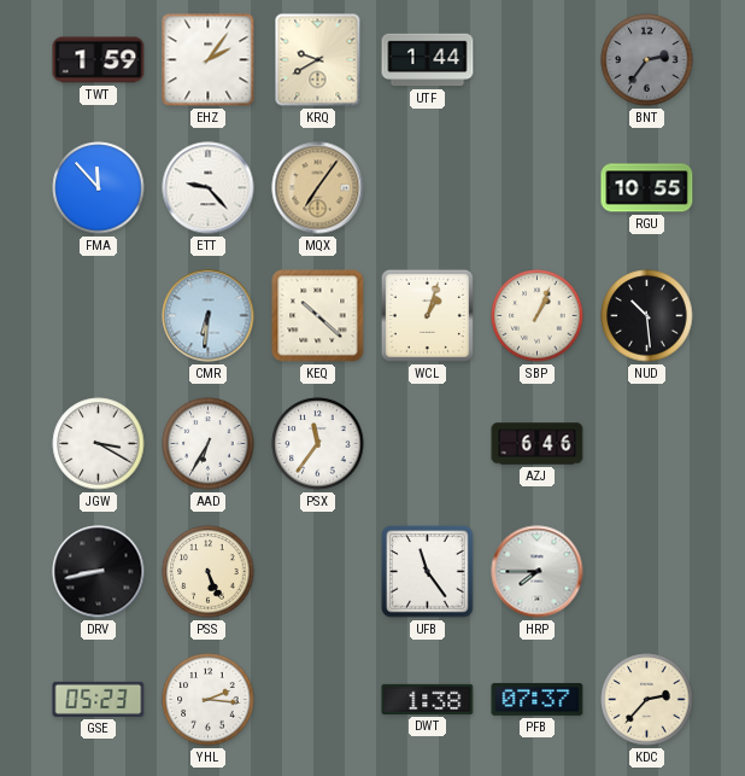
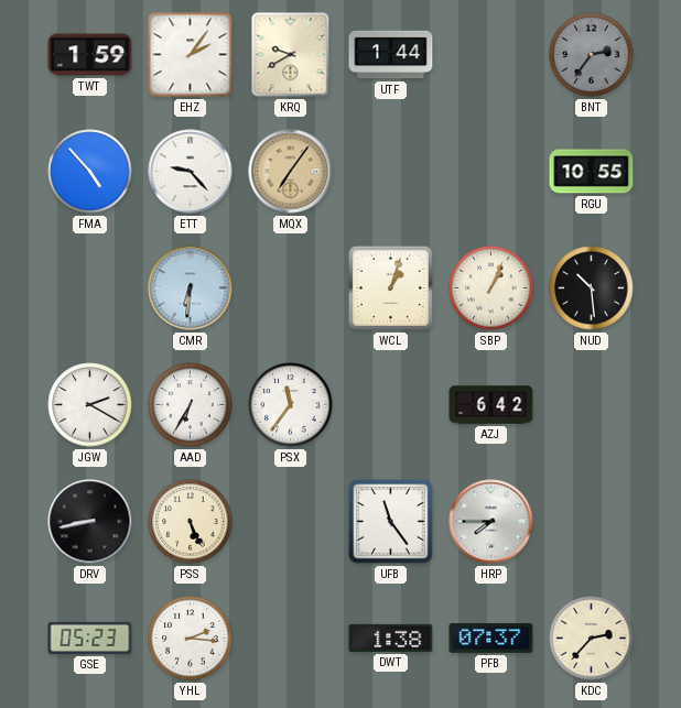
FMA: 11:53 -> 4:53 (90, 172)
KEQ: 10:22 -> none (318, 316)
JGW: 3:20 -> 2:20 (90, 405)
AZJ: 6:46 -> 6:42 (491, 405)
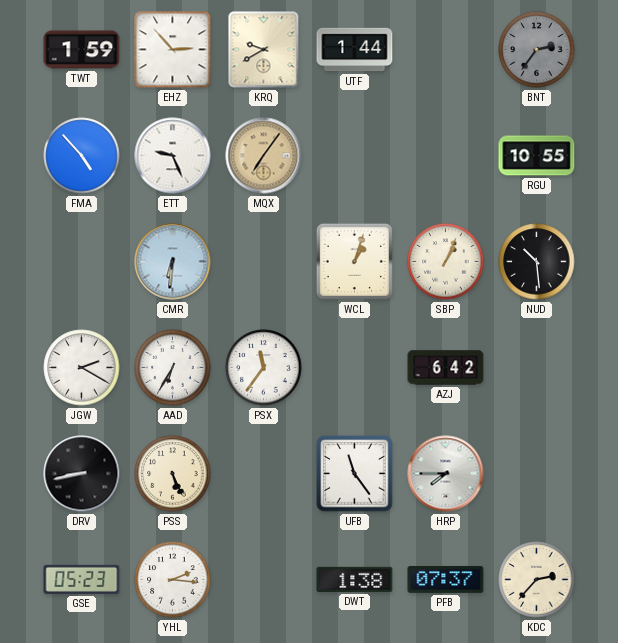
EHZ: 2:06 -> 2:53 (173, 50)
ETT: 9:23 -> 9:26 (173, 156)
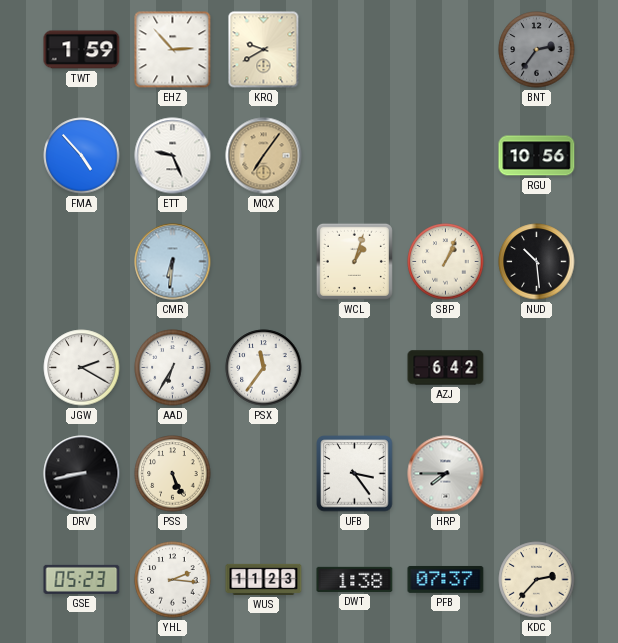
UTF: 1:44 -> none (355, 50)
RGU: 10:55 -> 10:56 (537, 156)
UFB: 11:24 -> 3:24 (355, 474)
WUS: none -> 11:23 (264, 579)
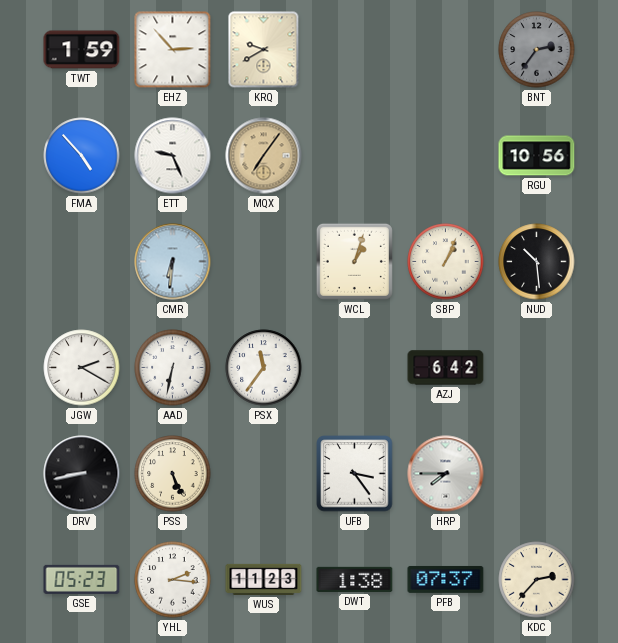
AAD: 6:35 -> 6:32 (173, 368)
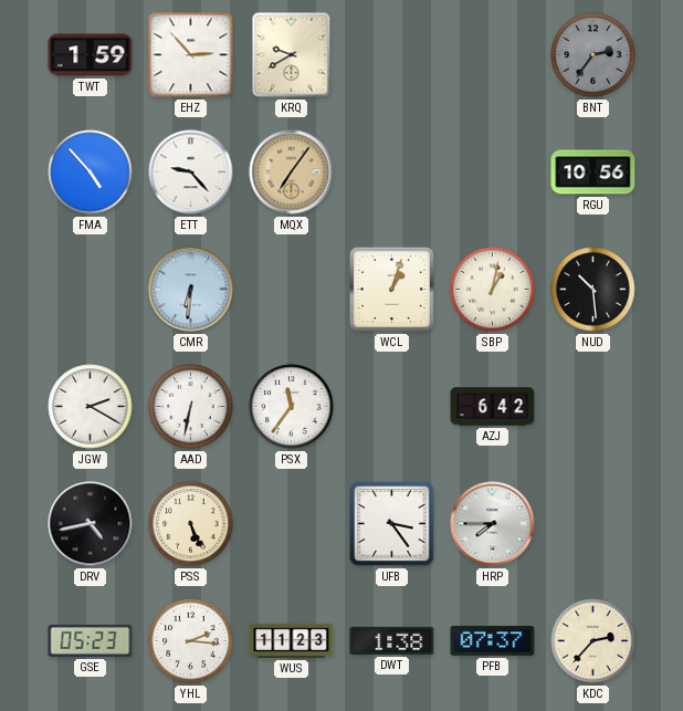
ETT: 9:26 -> 9:23 (191, 172)
SBP: 1:04 -> 1:02 (493, 290)
DRV: 8:43 -> 4:43 (91, 524)
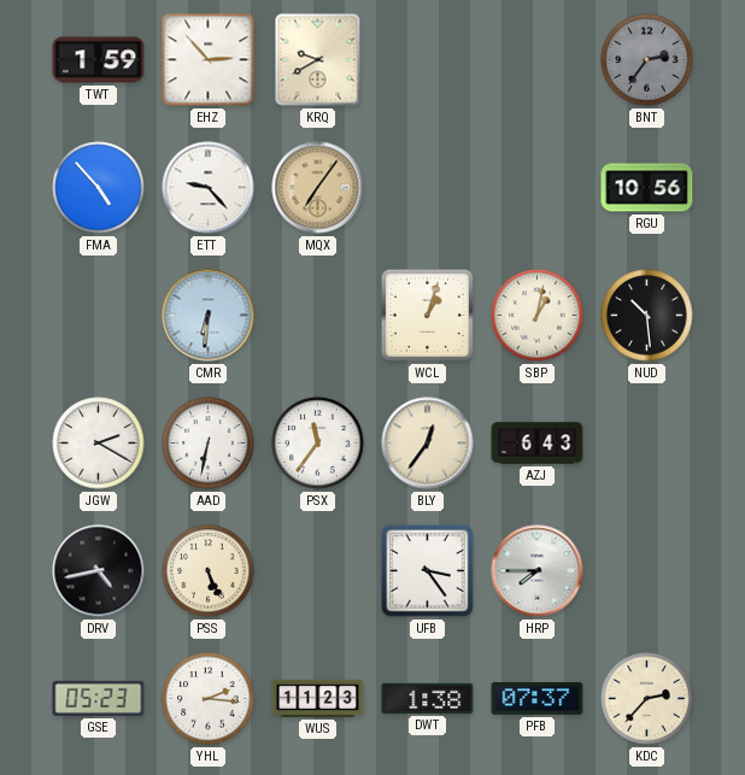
BLY: none -> 12:36 (428, 444)
AZJ: 6:42 -> 6:43 (538, 444)
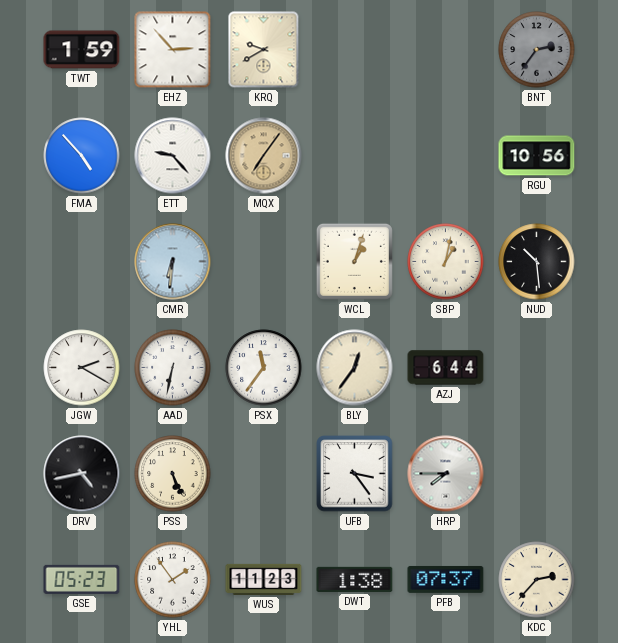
AZJ: 6:43 -> 6:44 (446, 368)
YHL: 2:16 -> 1:54 (173, 580)
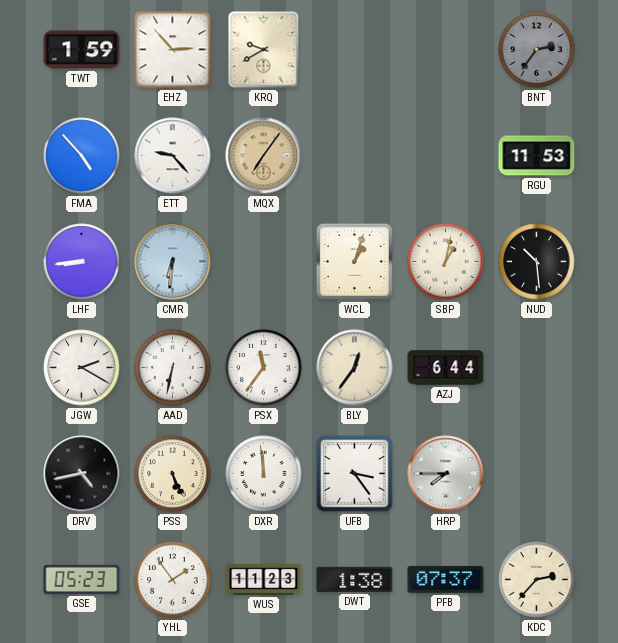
RGU: 10:56 -> 11:53 (537, 156)
LHF: none -> 8:44 (82, 262)
DXR: none -> 11:59 (264, 474)
